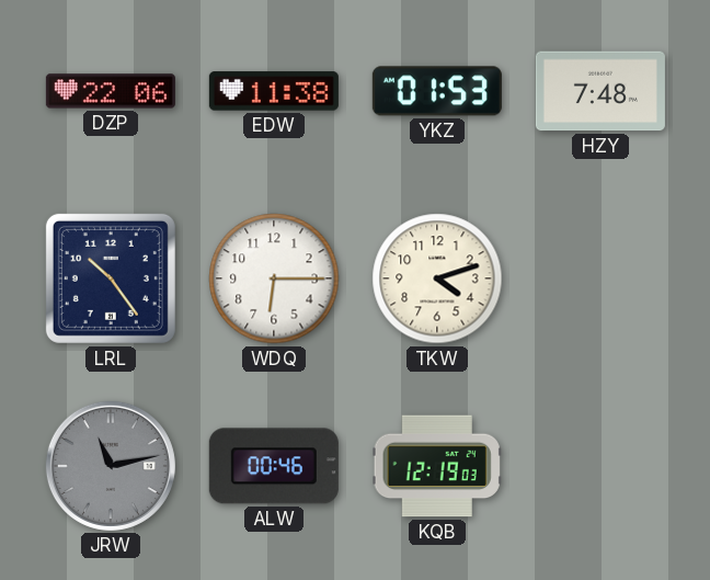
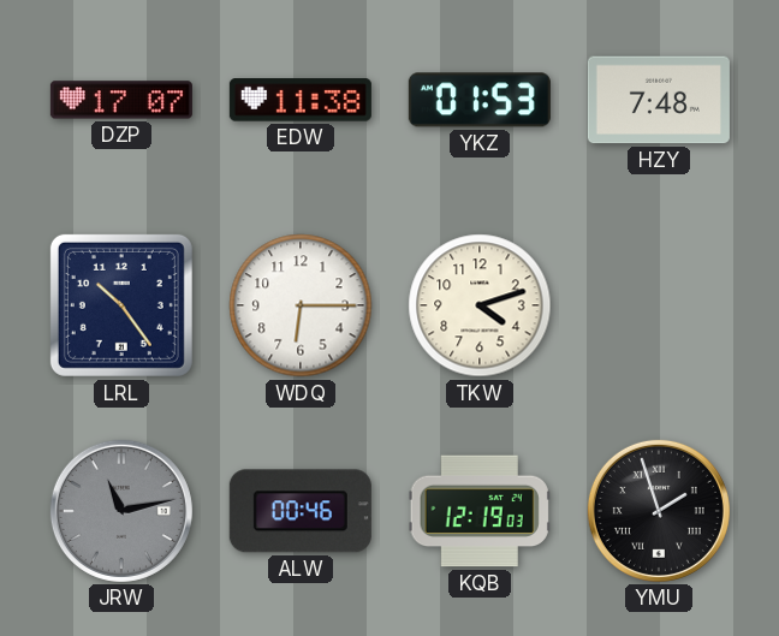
DZP: 22:06 -> 17:07 (121, 100)
YMU: none -> 1:57 (659, 511)
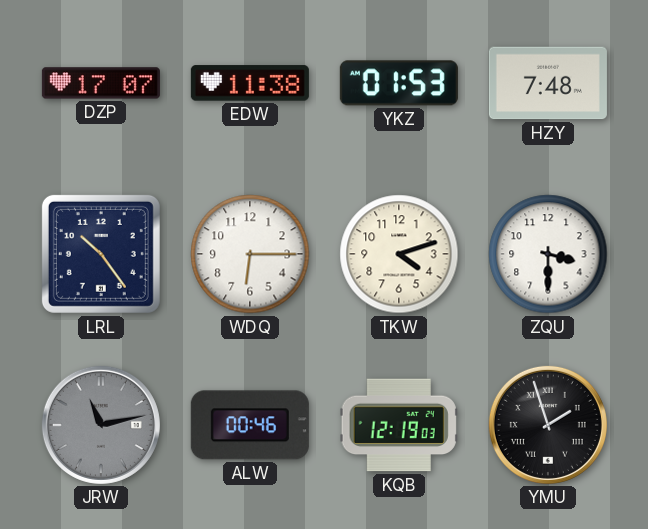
ZQU: none -> 3:30 (548, 254)
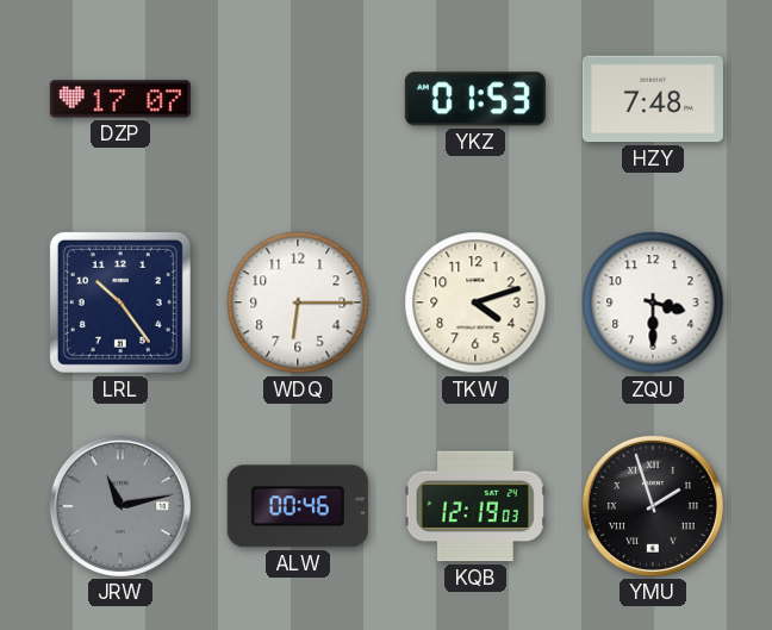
EDW: 11:38 -> none (250, 83)
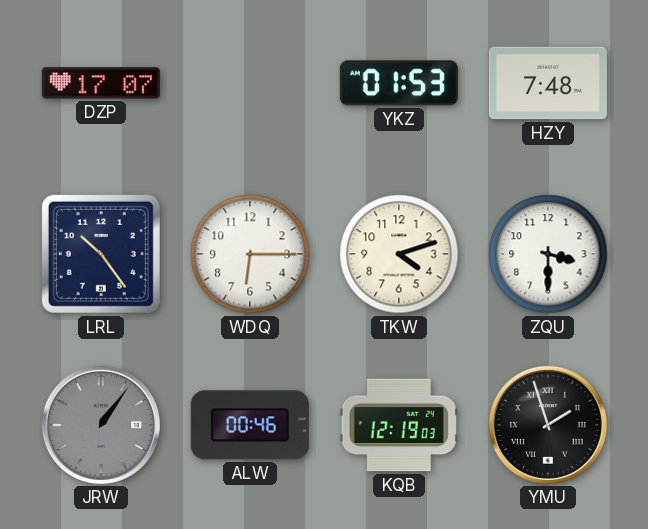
JRW: 11:13 -> 1:06 (101, 425)
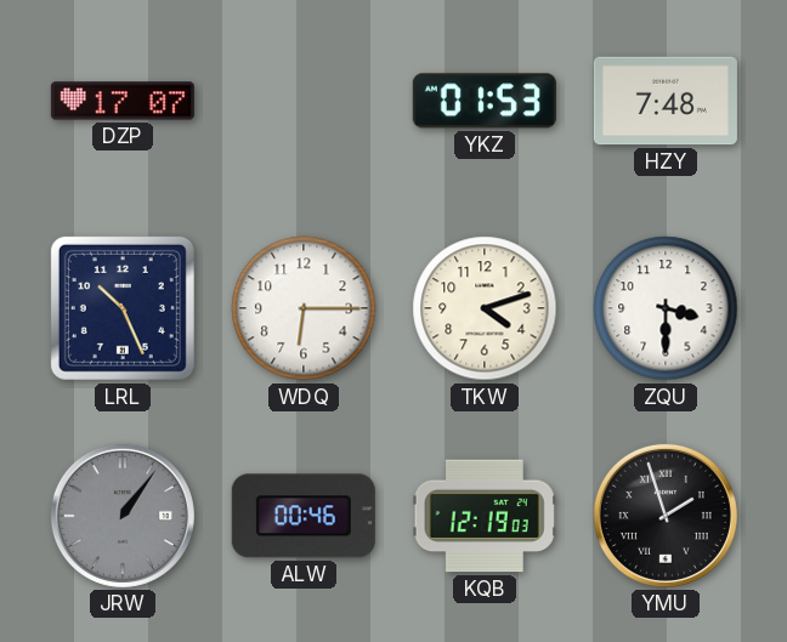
LRL: 10:24 -> 10:26 (123, 308)
